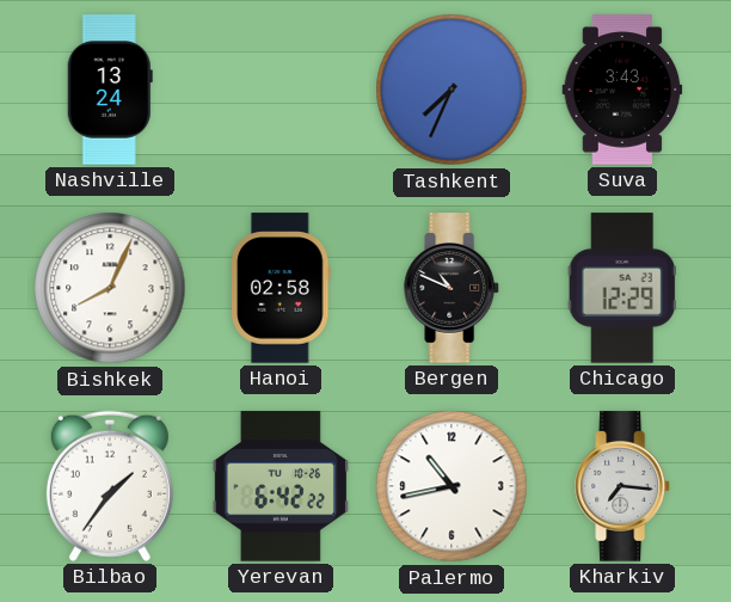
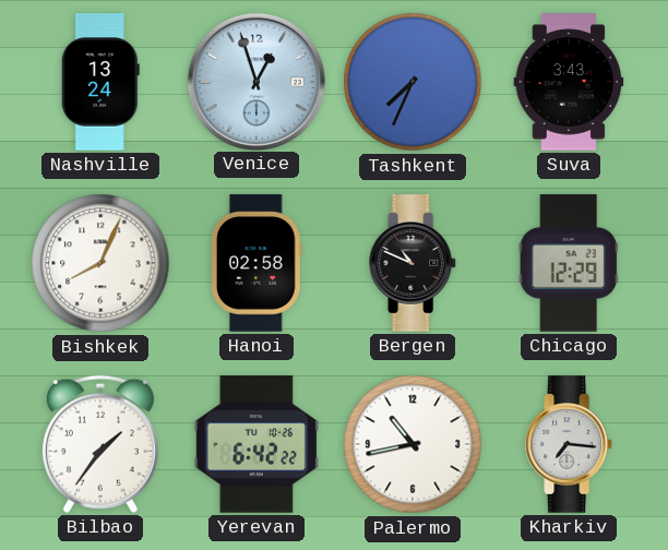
Venice: none -> 12:57 (255, 81)
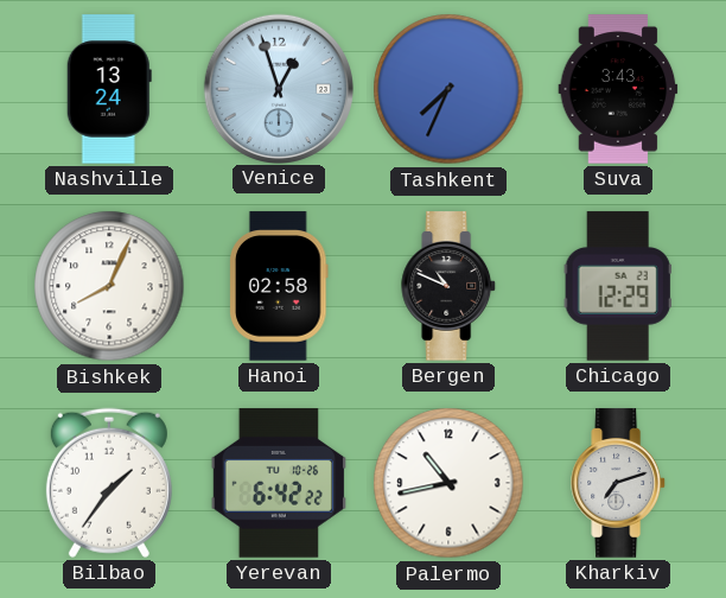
Kharkiv: 7:16 -> 7:12 (619, 483)
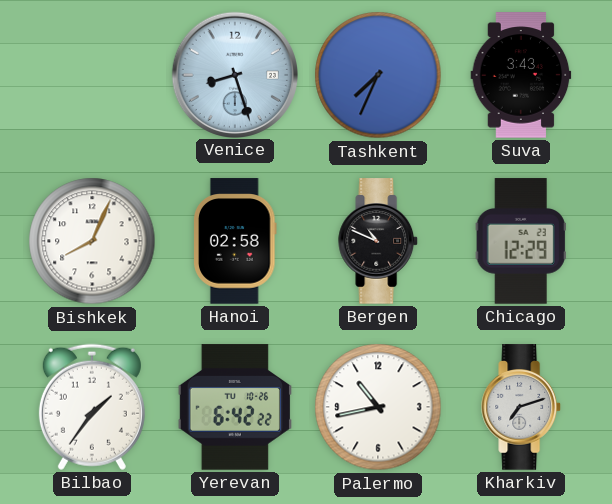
Nashville: 13:24 -> none (109, 89)
Venice: 12:57 -> 8:27 (234, 74)
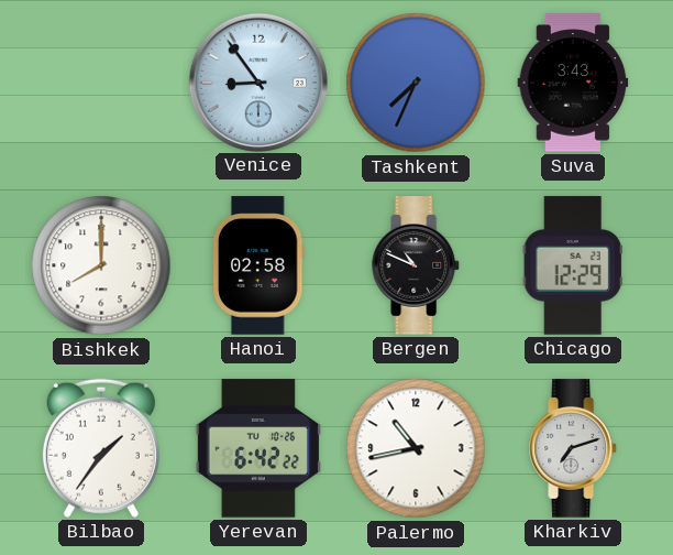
Venice: 8:27 -> 8:54 (257, 81)
Bishkek: 8:04 -> 8:00 (101, 265)
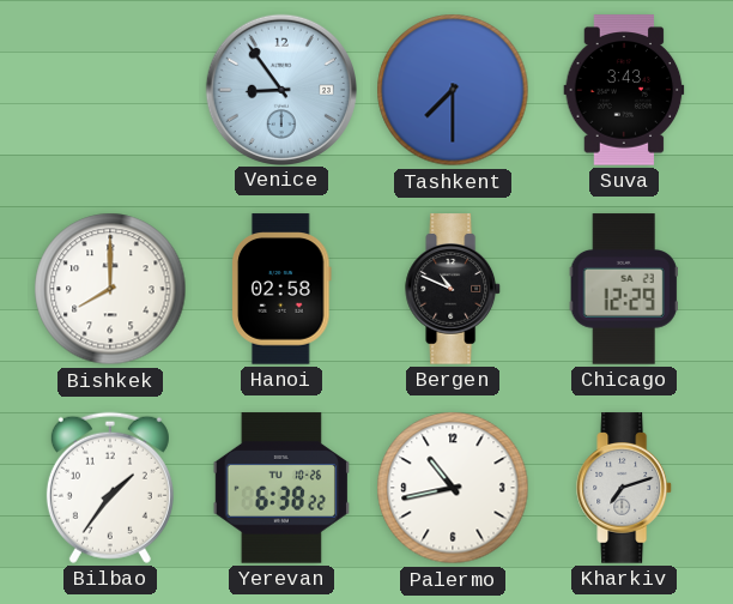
Tashkent: 7:34 -> 7:30 (453, 90)
Yerevan: 6:42 -> 6:38 (281, 488)
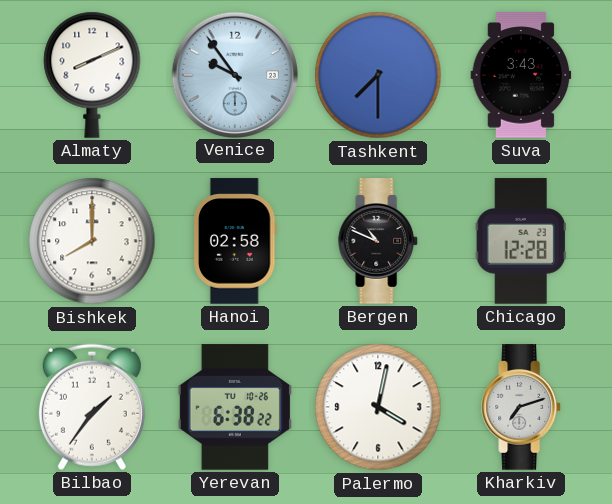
Almaty: none -> 8:11 (92, 75)
Venice: 8:54 -> 9:54 (234, 74)
Chicago: 12:29 -> 12:28 (521, 241)
Palermo: 10:43 -> 4:02 (378, 407)
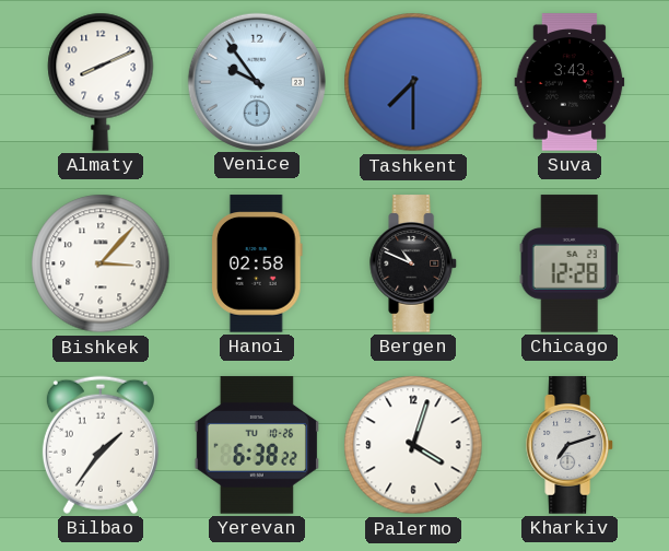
Bishkek: 8:00 -> 3:07 (101, 263)
Palermo: 4:02 -> 4:03 (413, 445)
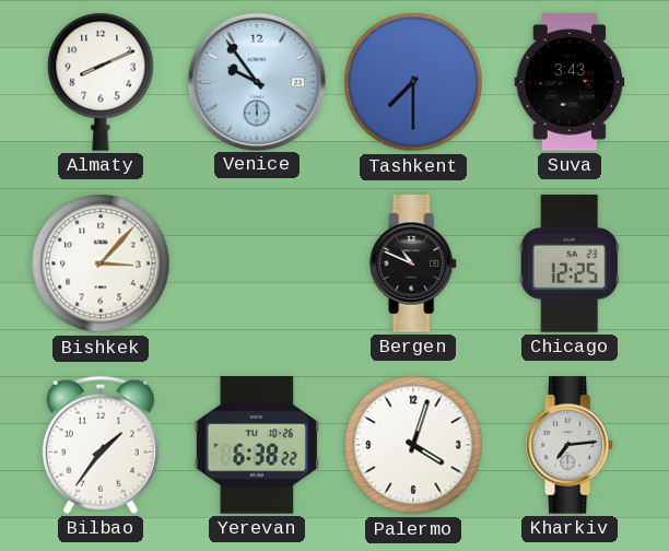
Hanoi: 02:58 -> none (258, 263)
Chicago: 12:28 -> 12:25 (570, 263)
Kharkiv: 7:12 -> 7:14 (571, 445)
